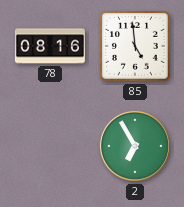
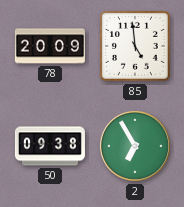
78: 08:16 -> 20:09 (50, 46)
50: none -> 09:38 (50, 146)
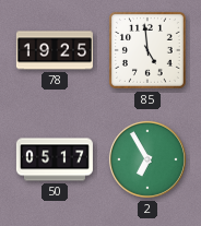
78: 20:09 -> 19:25 (55, 50)
50: 09:38 -> 05:17 (55, 159)
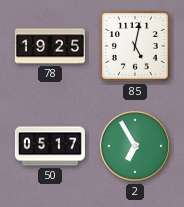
85: 4:59 -> 5:02 (135, 46)
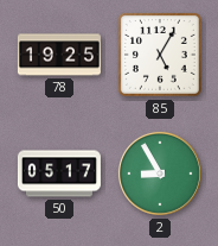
85: 5:02 -> 5:05 (160, 55)
2: 6:55 -> 8:55 (160, 174)
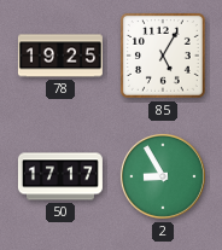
50: 05:17 -> 17:17 (60, 176)
